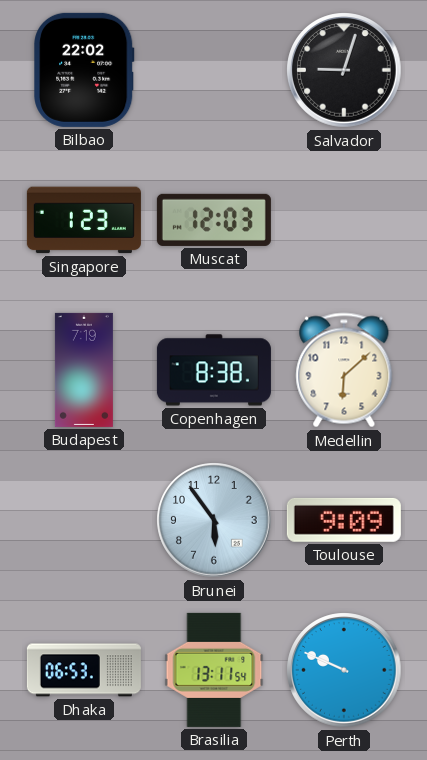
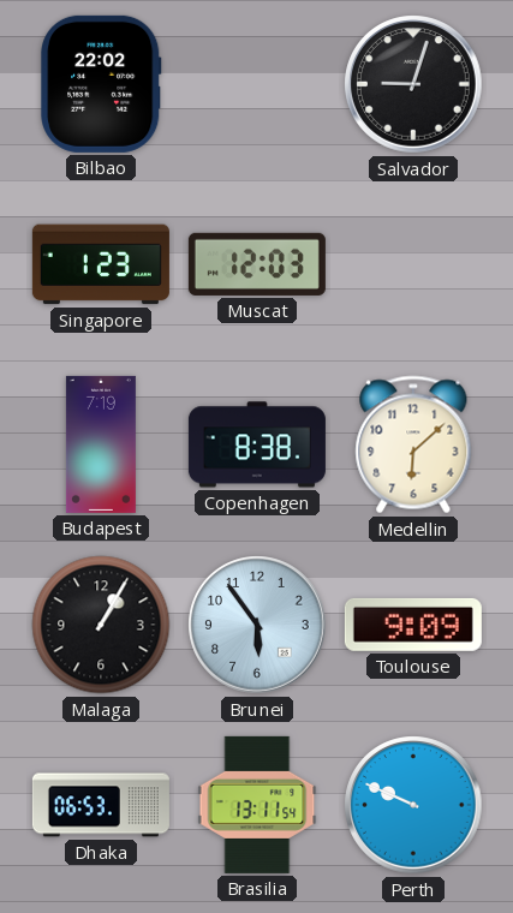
Malaga: none -> 1:05 (101, 625)
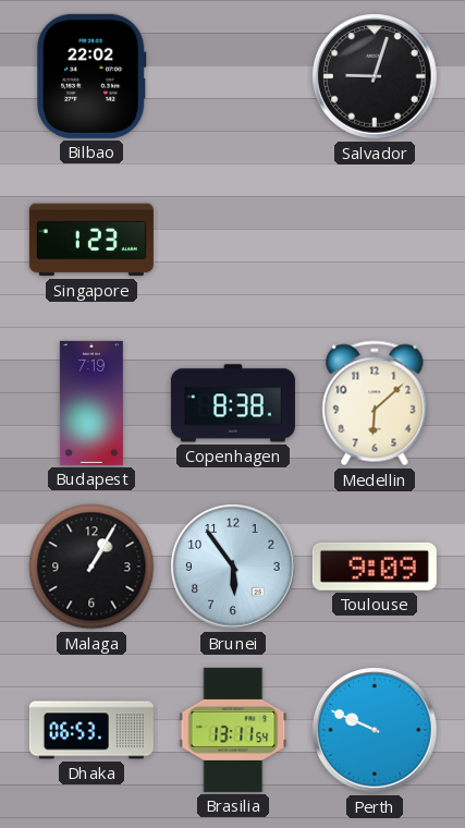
Muscat: 12:03 -> none (257, 264)
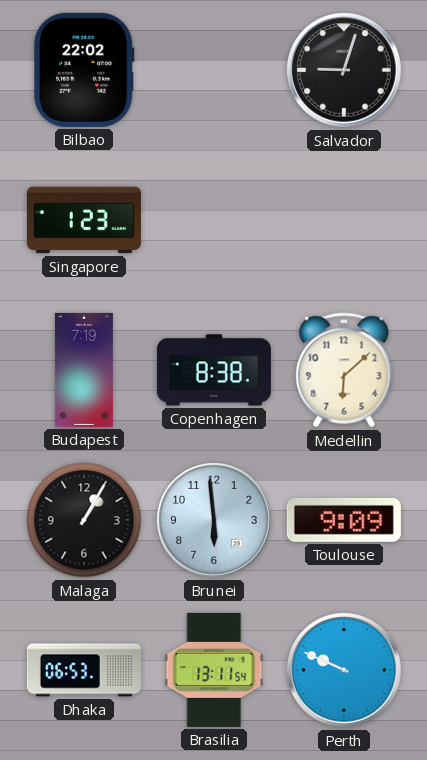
Brunei: 5:54 -> 5:59 (214, 520)
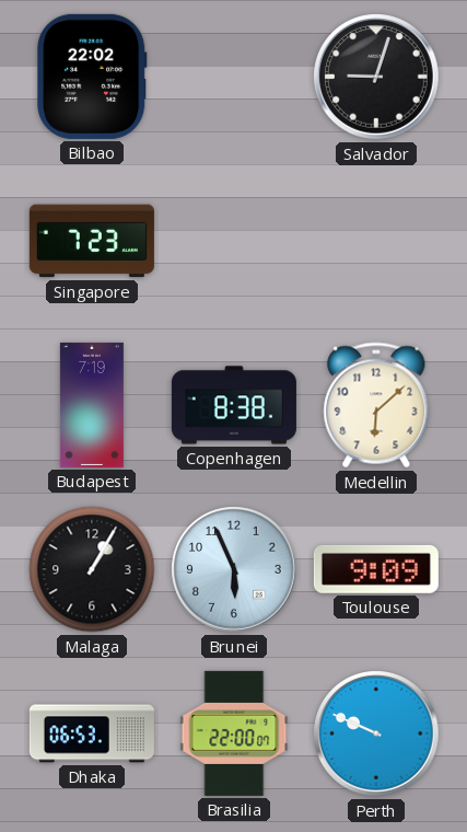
Singapore: 1:23 -> 7:23 (92, 241)
Brunei: 5:59 -> 5:56 (234, 569)
Brasilia: 13:11 -> 22:00 (234, 733)
